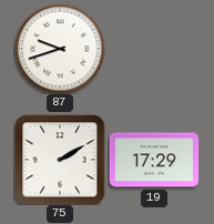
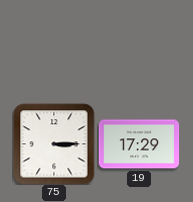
87: 9:42 -> none (60, 49)
75: 2:10 -> 3:15 (54, 144)
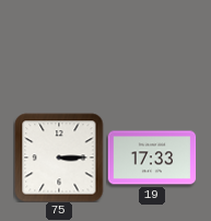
19: 17:29 -> 17:33 (152, 158)
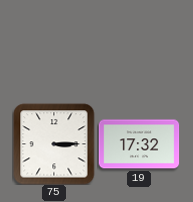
19: 17:33 -> 17:32 (139, 144)
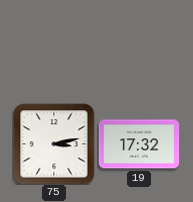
75: 3:15 -> 3:13 (54, 144)
